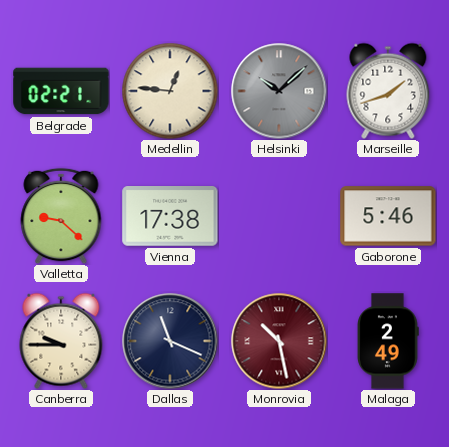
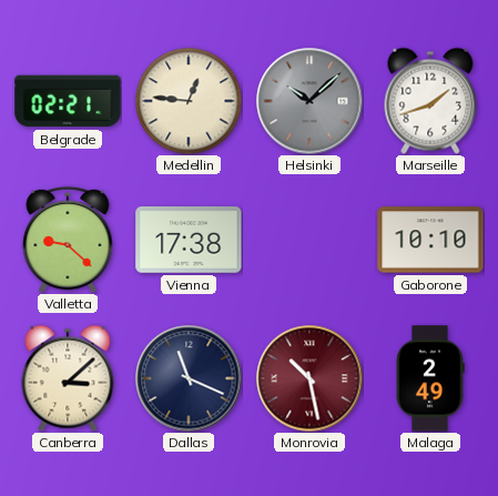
Gaborone: 5:46 -> 10:10 (430, 240)
Canberra: 9:45 -> 3:08 (68, 378)
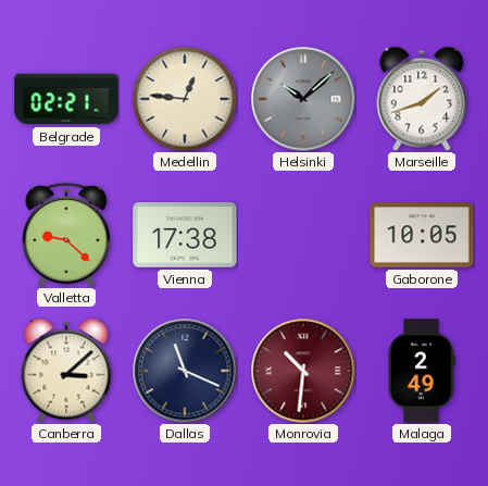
Gaborone: 10:10 -> 10:05 (422, 235)
Monrovia: 10:28 -> 10:31 (303, 371)
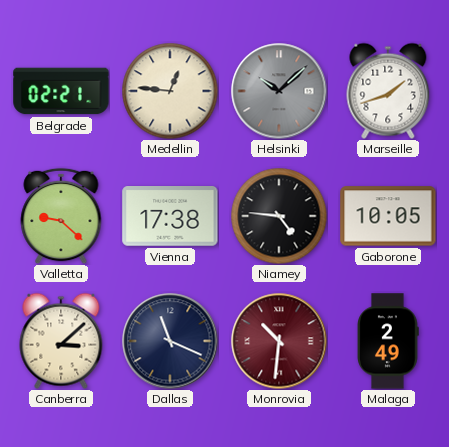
Niamey: none -> 4:46 (279, 216)
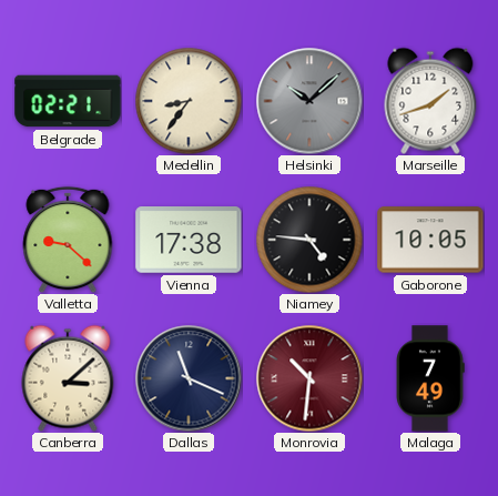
Medellin: 12:46 -> 8:36 (189, 101)
Malaga: 2:49 -> 7:49 (430, 378)
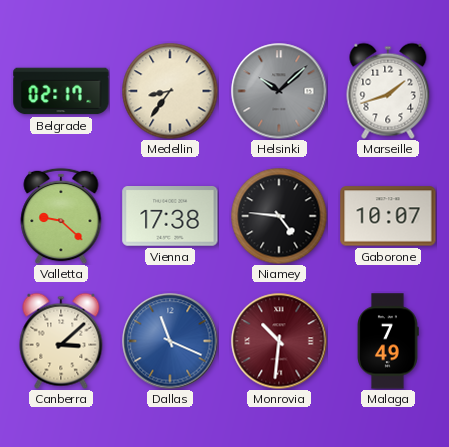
Belgrade: 02:21 -> 02:17 (61, 91)
Gaborone: 10:05 -> 10:07 (388, 216)
Dallas dial: navy -> blue (170, 341)
